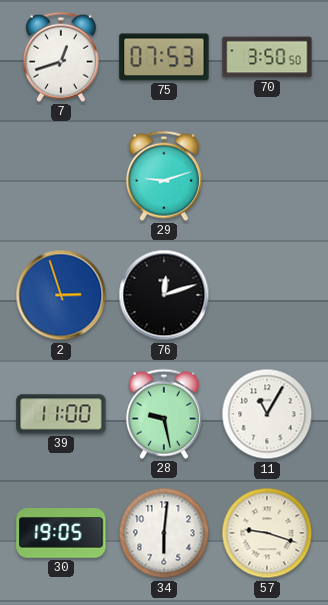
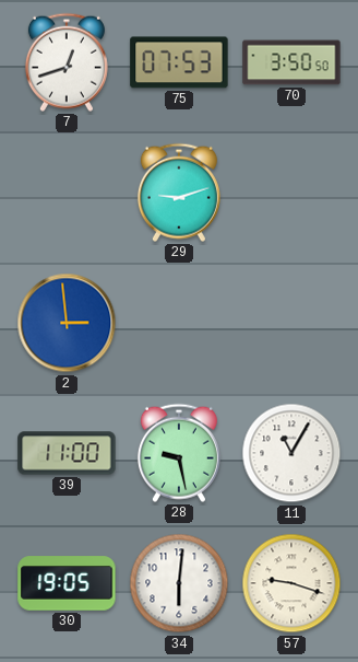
2: 2:57 -> 2:59 (67, 323)
76: 12:12 -> none (164, 295)
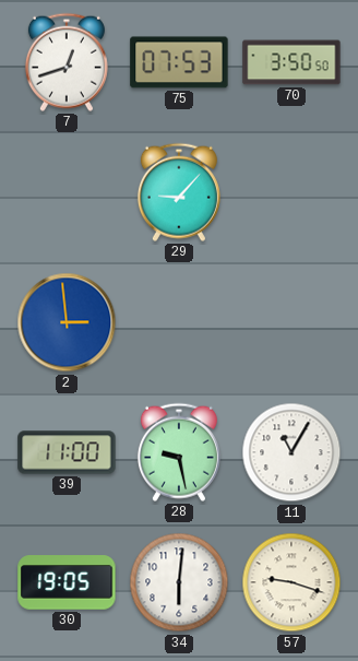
29: 9:12 -> 9:07 (179, 192)
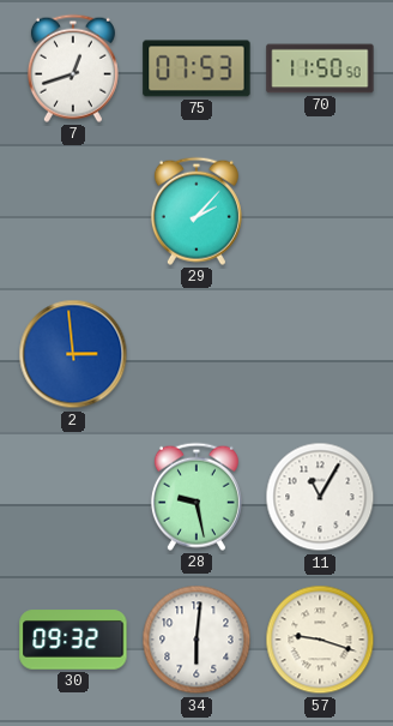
70: 3:50 -> 11:50 (320, 68)
29: 9:07 -> 2:07 (196, 211)
39: 11:00 -> none (67, 452)
30: 19:05 -> 09:32 (73, 640)
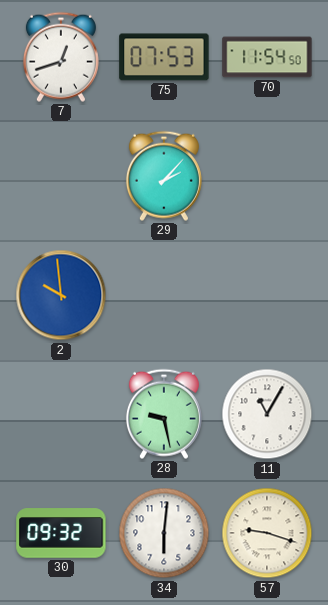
70: 11:50 -> 11:54 (267, 57)
2: 2:59 -> 9:59 (61, 295)
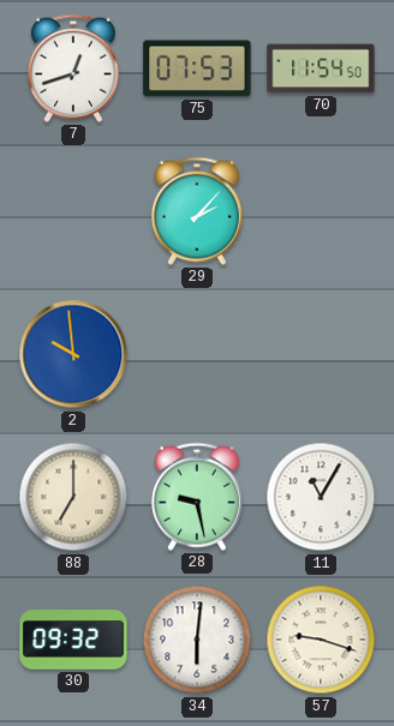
88: none -> 7:00 (73, 497)
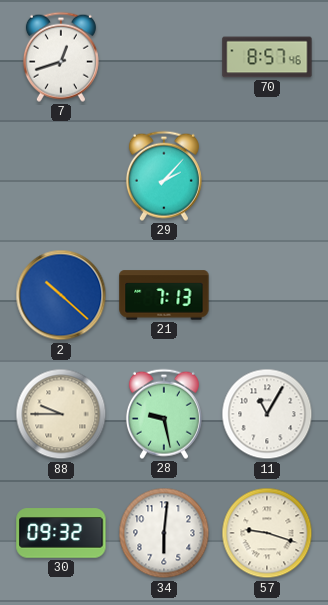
75: 07:53 -> none (197, 68)
70: 11:54 -> 8:57 (267, 57)
2: 9:59 -> 10:22 (61, 295)
21: none -> 7:13 (164, 295)
88: 7:00 -> 9:45 (61, 414)
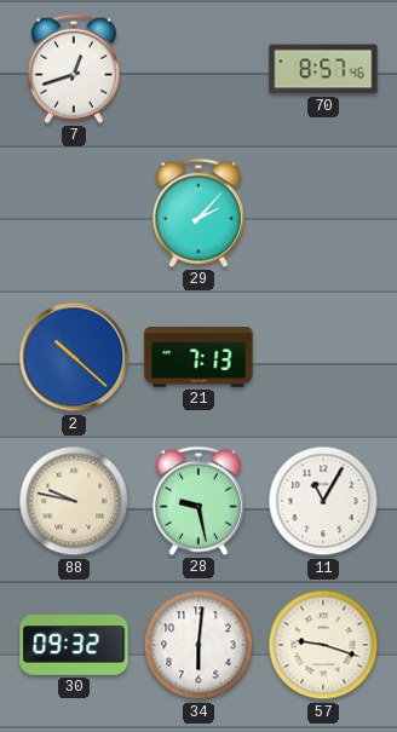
88: 9:45 -> 9:47 (74, 501)
